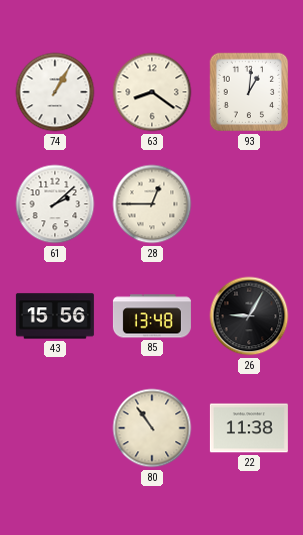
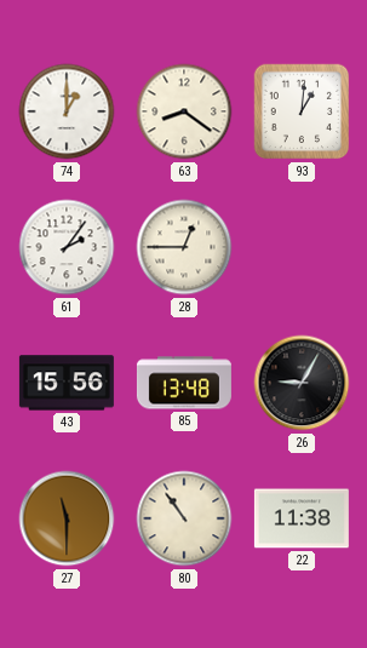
74: 1:05 -> 1:00 (67, 111)
61: 2:08 -> 2:06 (67, 247)
27: none -> 11:30 (67, 518)
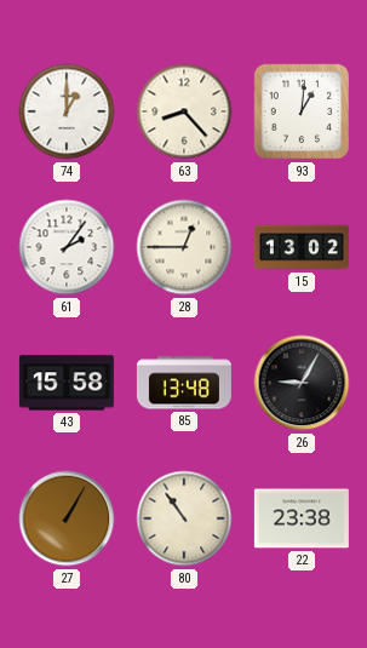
63: 8:21 -> 8:23 (184, 111)
15: none -> 13:02 (302, 247)
43: 15:56 -> 15:58 (67, 383)
27: 11:30 -> 1:05 (67, 518)
22: 11:38 -> 23:38 (302, 518)
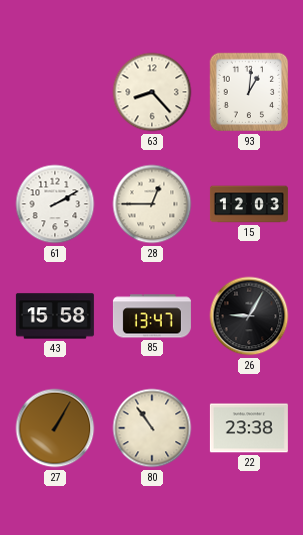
74: 1:00 -> none (67, 111)
61: 2:06 -> 2:10 (55, 204)
15: 13:02 -> 12:03 (249, 204)
85: 13:48 -> 13:47 (152, 316)
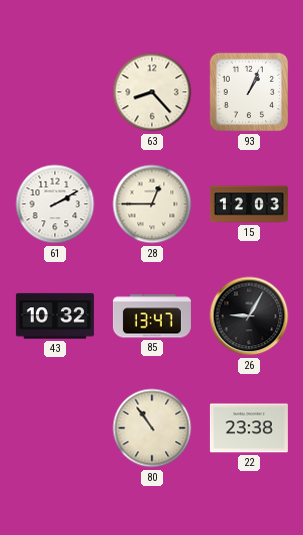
93: 1:01 -> 1:04 (249, 92)
43: 15:58 -> 10:32 (55, 316)
27: 1:05 -> none (55, 428)
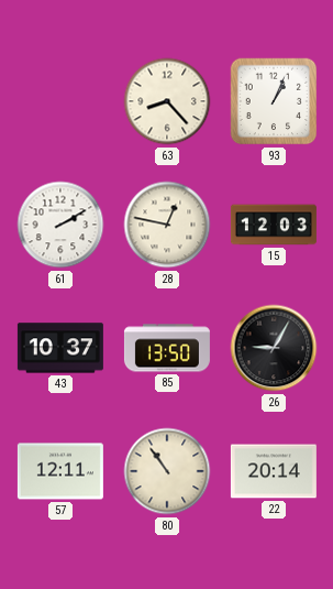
28: 12:45 -> 12:47 (167, 225)
43: 10:32 -> 10:37 (60, 348)
85: 13:47 -> 13:50 (167, 348)
57: none -> 12:11 (60, 471)
22: 23:38 -> 20:14 (274, 471)
